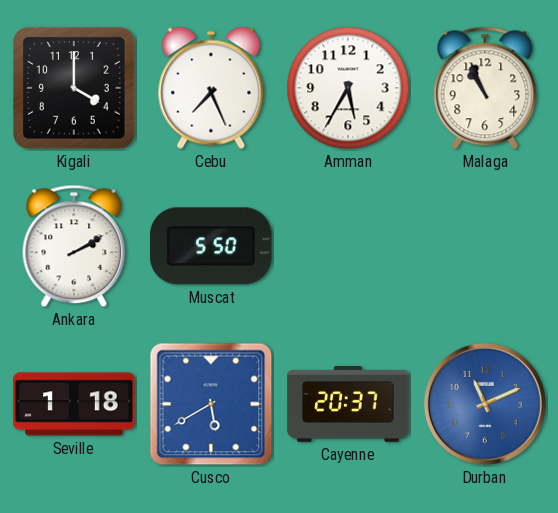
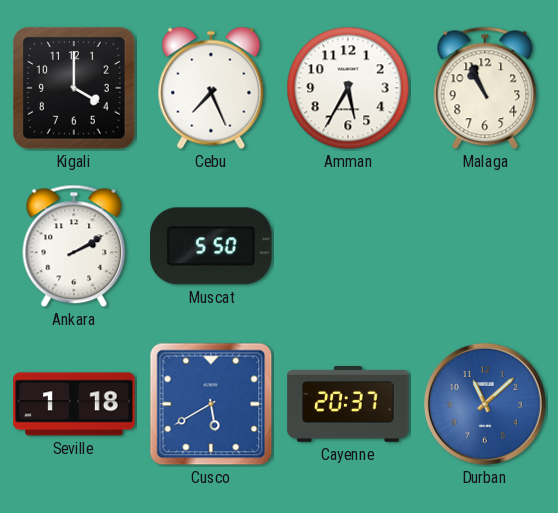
Durban: 11:11 -> 11:08 (485, 404)
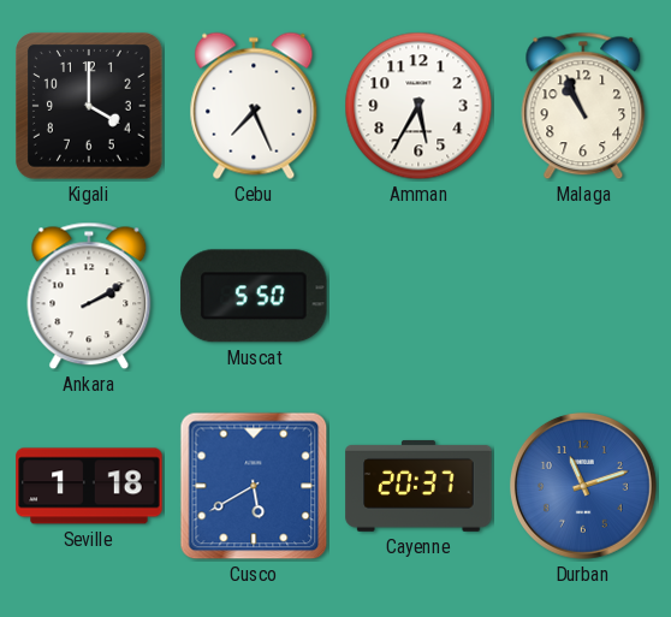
Durban: 11:08 -> 11:12 (583, 486)
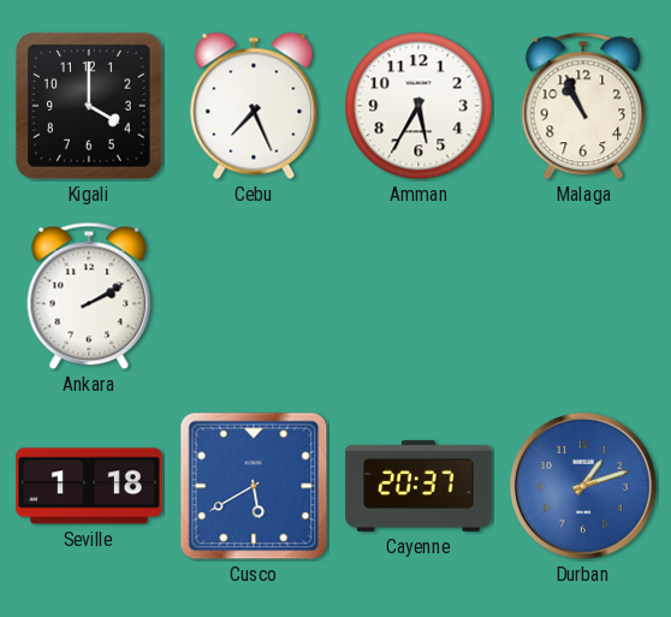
Muscat: 5:50 -> none (254, 296)
Durban: 11:12 -> 1:12 (583, 486)
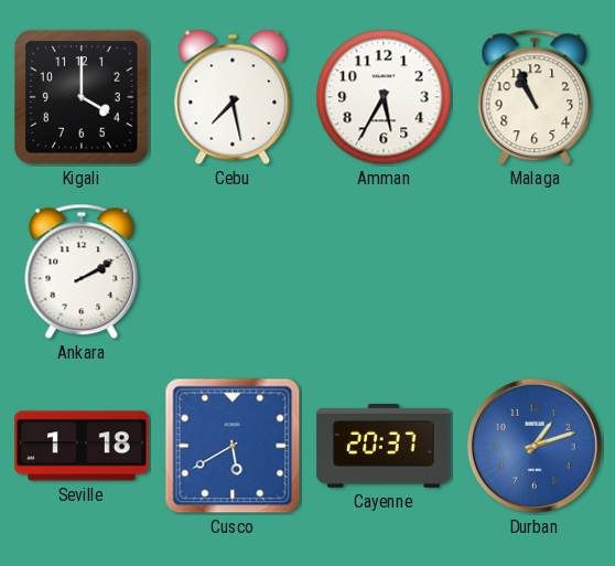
Cebu: 7:26 -> 7:28 (233, 97)
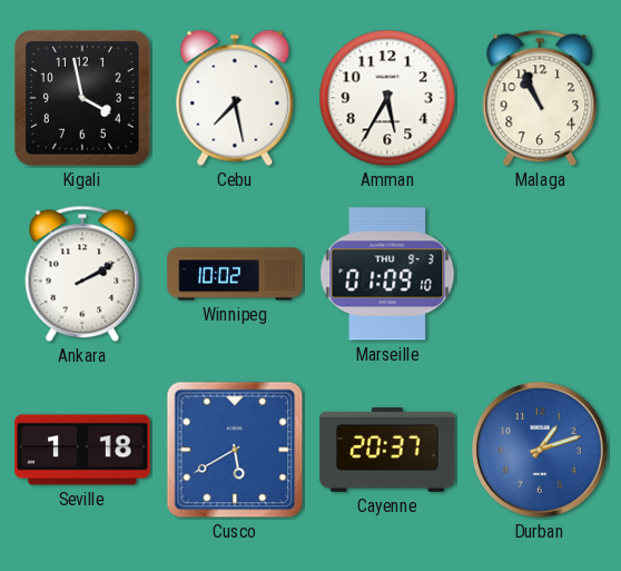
Kigali: 4:00 -> 3:58 (82, 98)
Winnipeg: none -> 10:02 (235, 274)
Marseille: none -> 01:09 (387, 274)
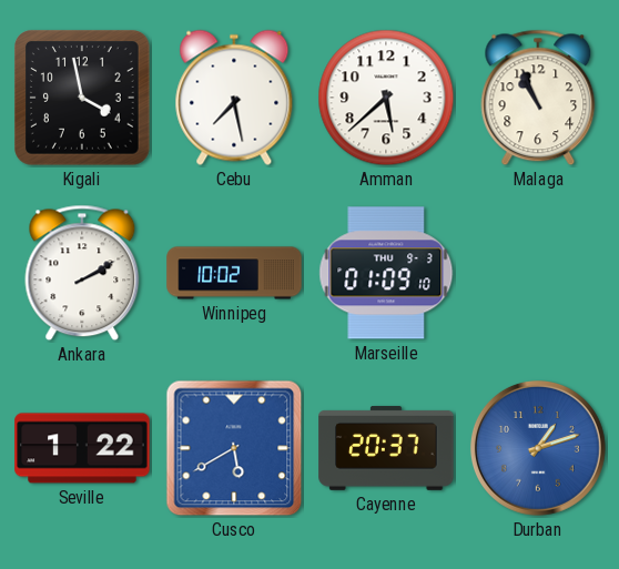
Amman: 5:35 -> 5:38 (386, 98)
Seville: 1:18 -> 1:22 (82, 448)
